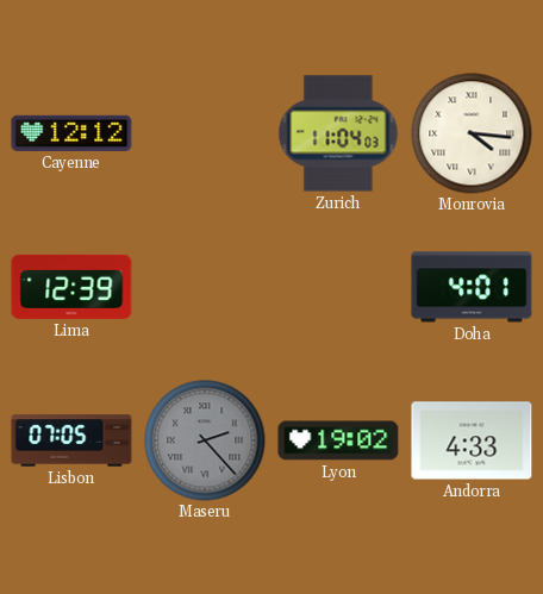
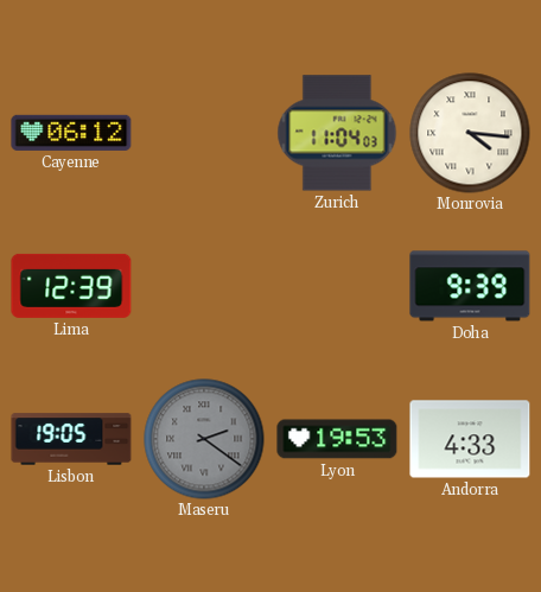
Cayenne: 12:12 -> 06:12 (71, 133)
Doha: 4:01 -> 9:39 (470, 286)
Lisbon: 07:05 -> 19:05 (71, 439)
Maseru: 2:23 -> 2:21 (204, 439)
Lyon: 19:02 -> 19:53 (337, 439)
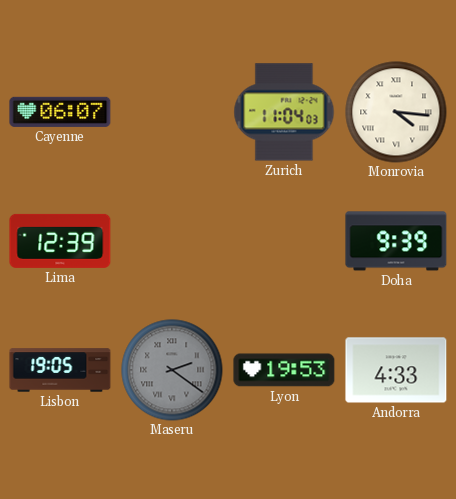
Cayenne: 06:12 -> 06:07 (60, 112)
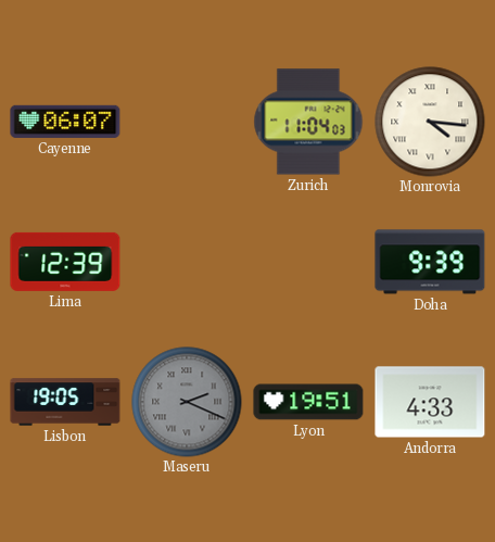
Maseru: 2:21 -> 2:19 (187, 402)
Lyon: 19:53 -> 19:51 (308, 402)
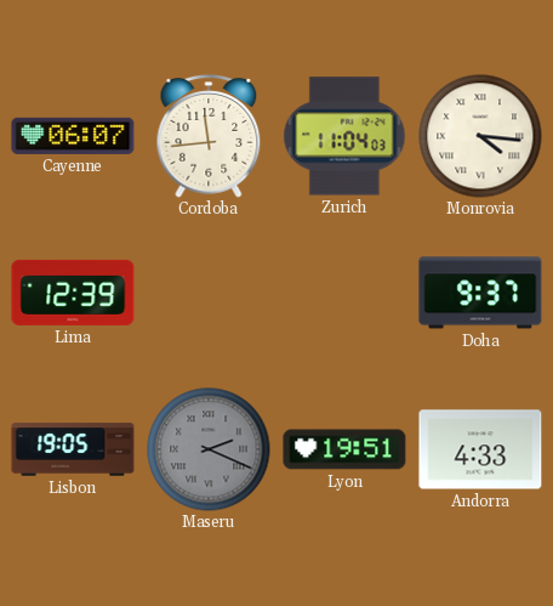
Cordoba: none -> 11:44 (209, 136)
Doha: 9:39 -> 9:37 (480, 293)
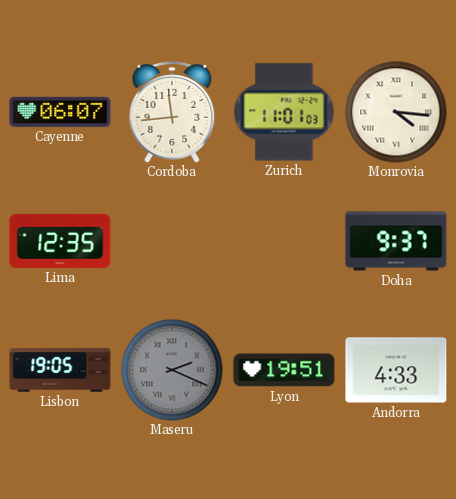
Zurich: 11:04 -> 11:01 (284, 112)
Lima: 12:39 -> 12:35 (60, 241)
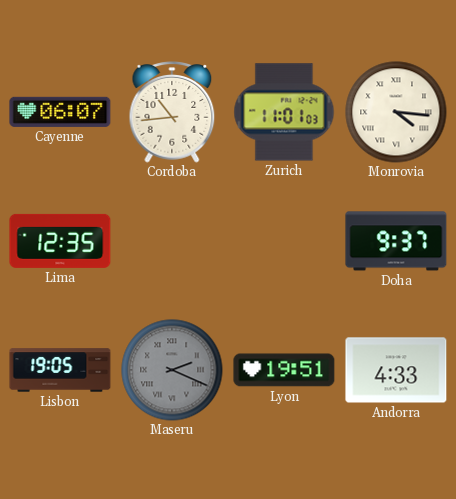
Cordoba: 11:44 -> 10:44 (172, 112)
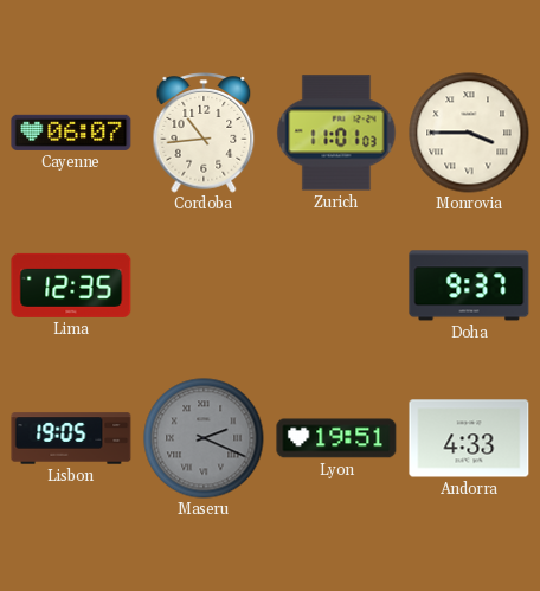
Monrovia: 4:16 -> 3:45 (469, 133)
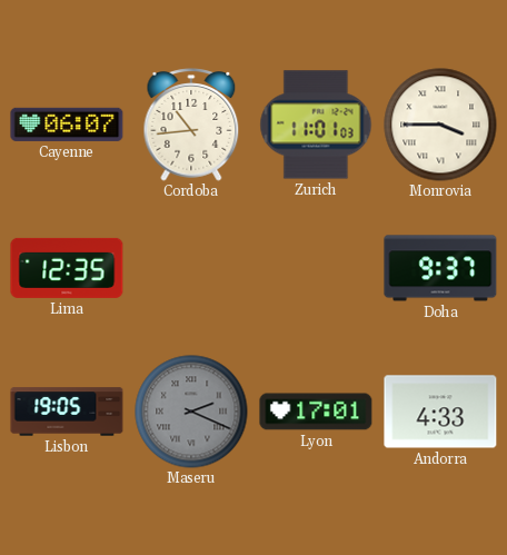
Lyon: 19:51 -> 17:01 (316, 412)
